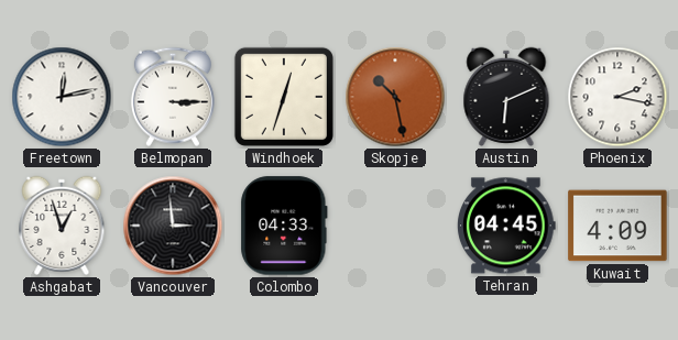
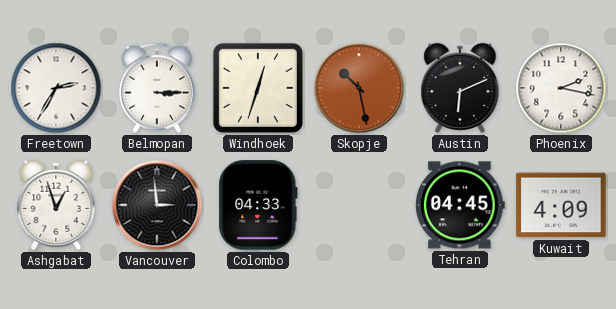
Freetown: 12:13 -> 2:35 (56, 88)
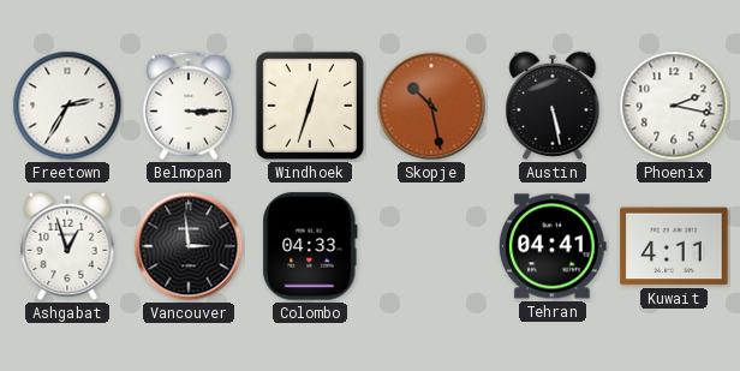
Austin: 6:11 -> 5:28 (553, 106)
Tehran: 04:45 -> 04:41 (554, 246)
Kuwait: 4:09 -> 4:11 (674, 246)
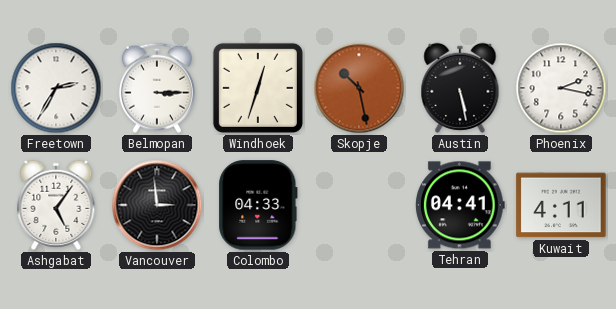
Ashgabat: 12:57 -> 5:06 (56, 205)
